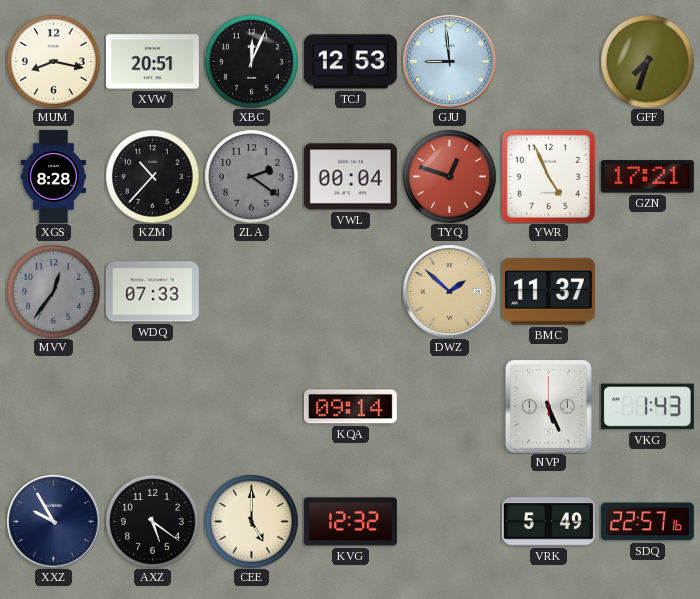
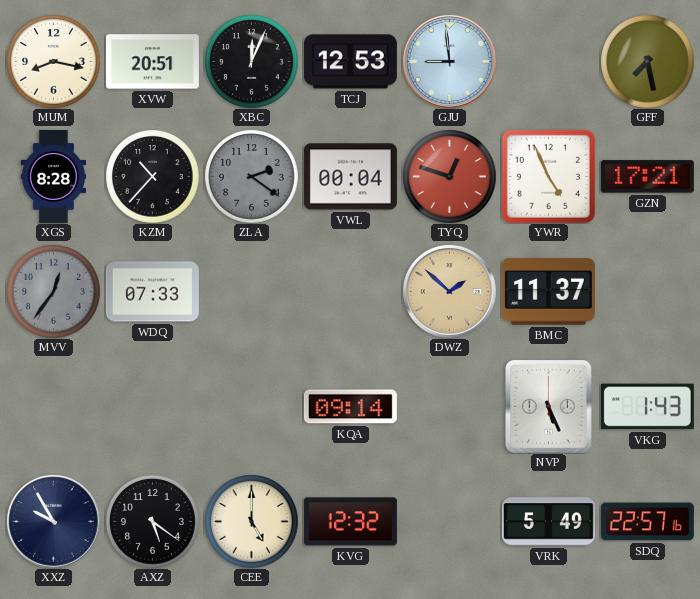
GFF: 7:33 -> 7:28 (647, 61)
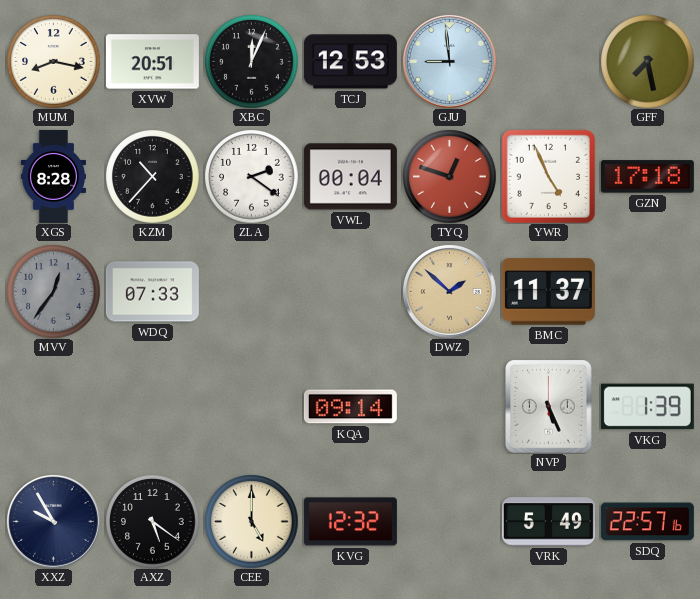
ZLA dial: grey -> white (251, 176)
GZN: 17:21 -> 17:18 (647, 177)
VKG: 1:43 -> 1:39 (647, 407)
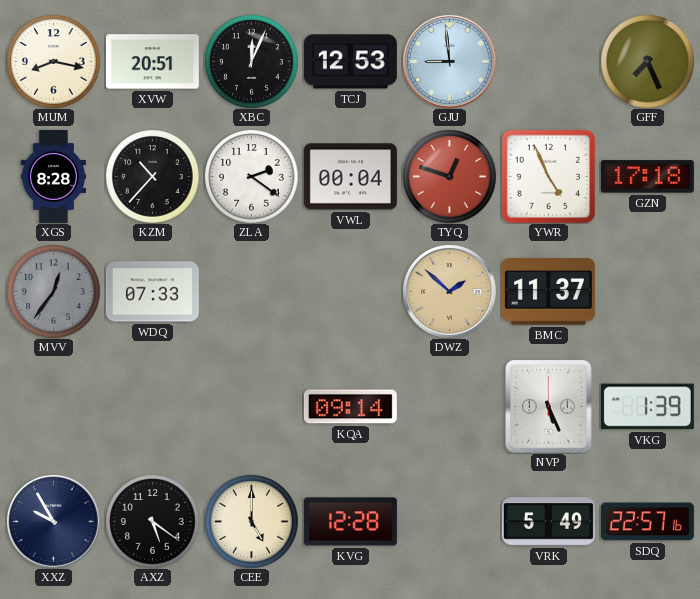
GFF: 7:28 -> 7:26 (647, 61)
KVG: 12:32 -> 12:28 (350, 522)
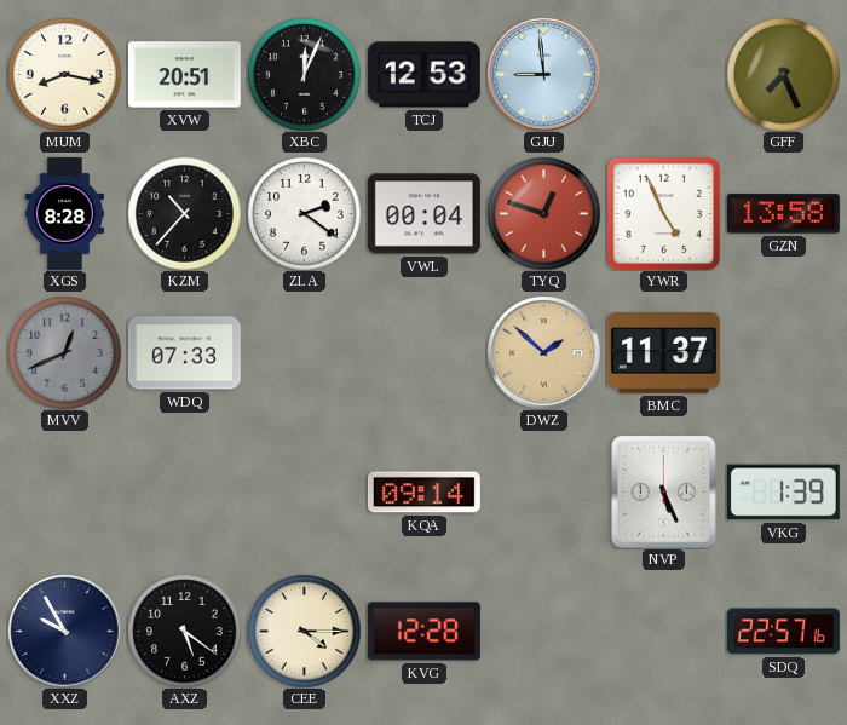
GZN: 17:18 -> 13:58 (783, 214)
MVV: 12:36 -> 12:41 (64, 352)
CEE: 5:00 -> 4:15 (304, 631)
VRK: 5:49 -> none (548, 522)
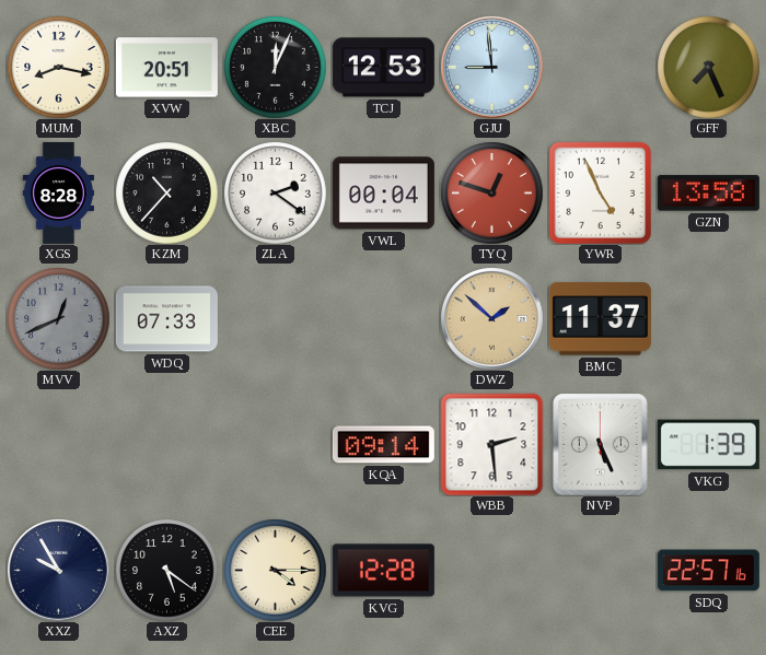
WBB: none -> 2:29 (491, 444)
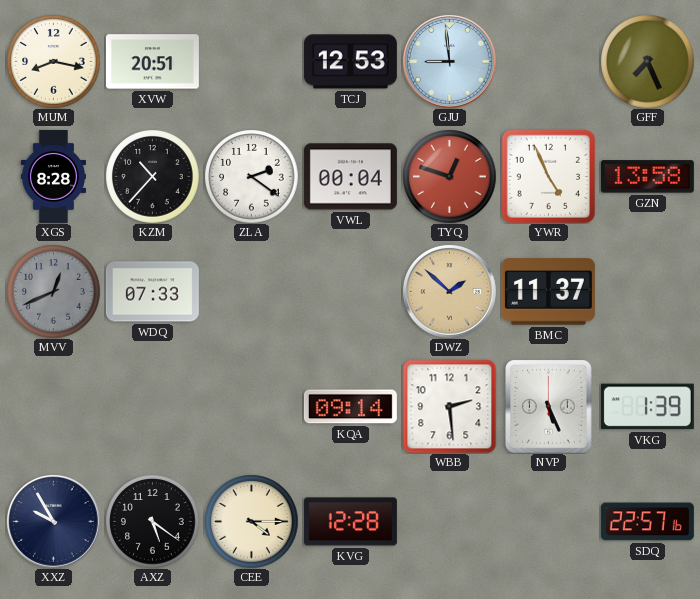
XBC: 12:04 -> none (275, 67)
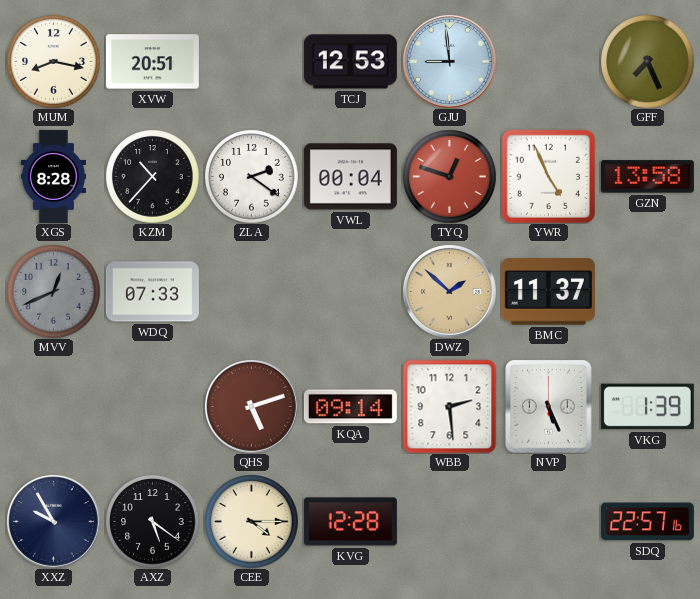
QHS: none -> 5:12 (251, 406)
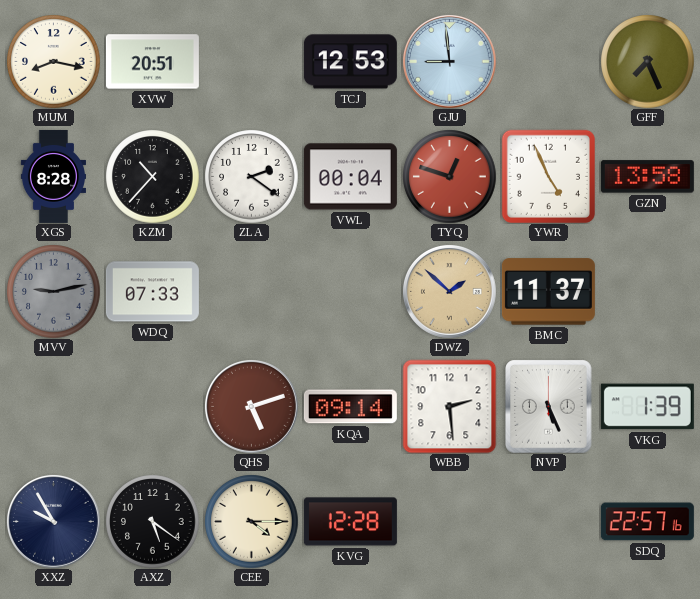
MVV: 12:41 -> 9:13 (53, 291)
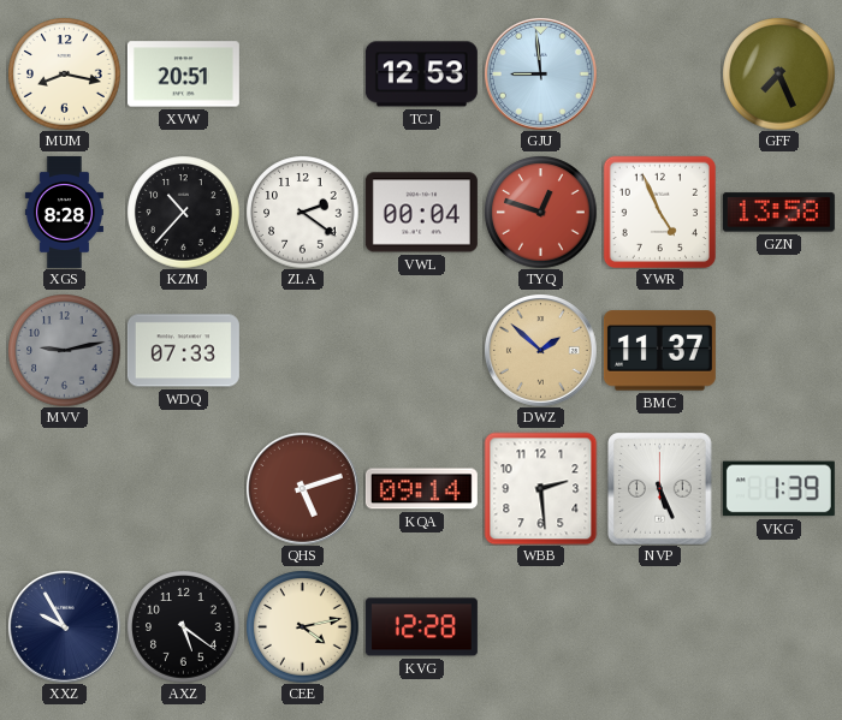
CEE: 4:15 -> 4:13 (302, 626)
SDQ: 22:57 -> none (647, 522)
